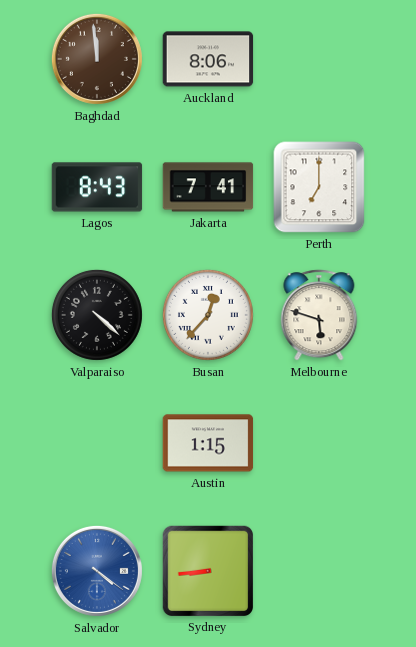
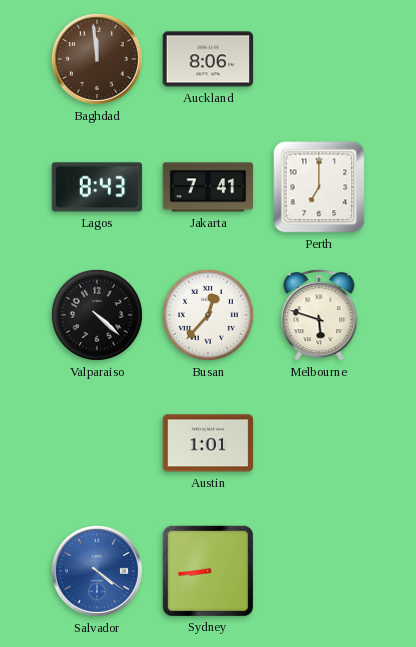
Austin: 1:15 -> 1:01 (208, 443)
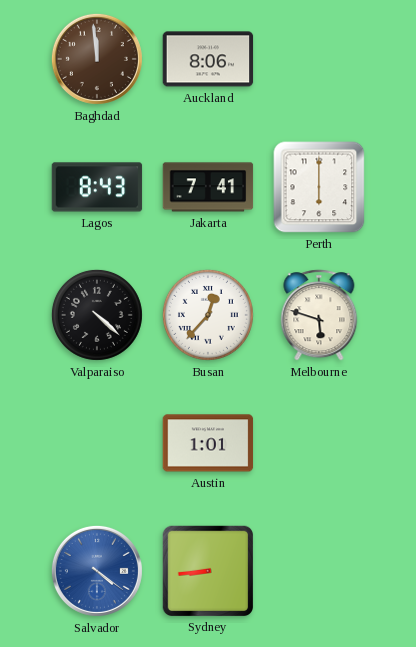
Perth: 7:00 -> 6:00 (319, 187)
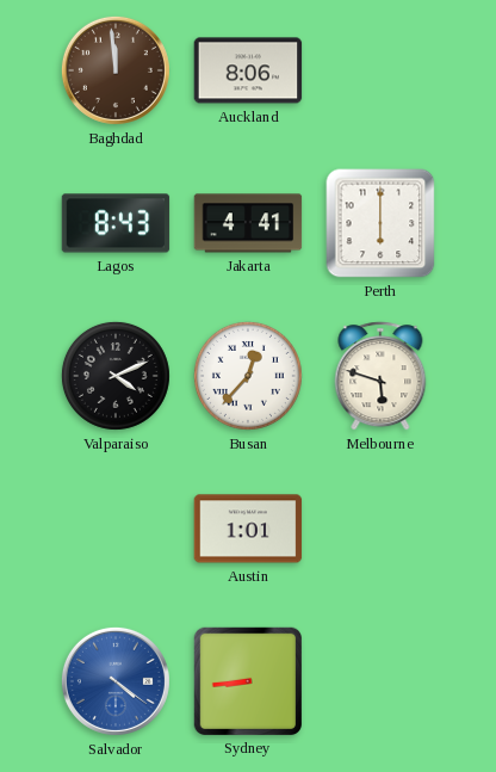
Jakarta: 7:41 -> 4:41 (248, 223)
Valparaiso: 4:22 -> 4:11 (116, 376)
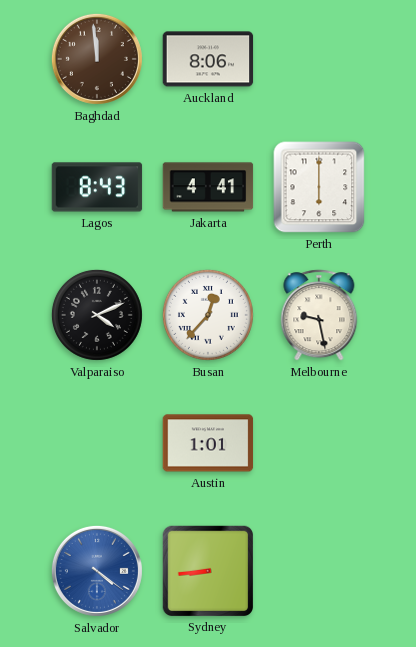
Melbourne: 5:48 -> 9:28 (319, 315)
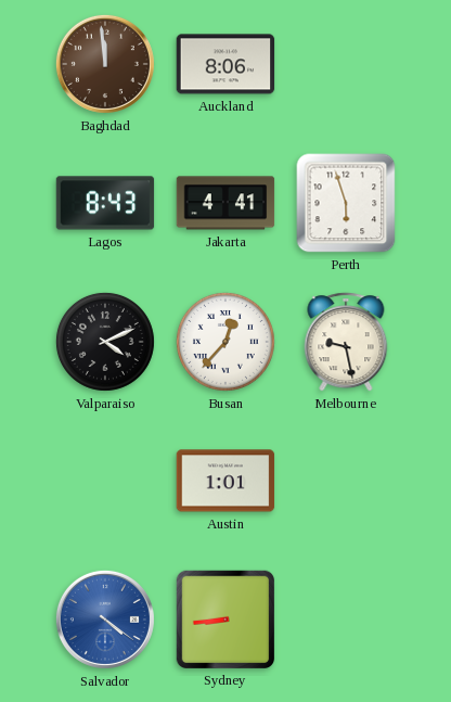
Perth: 6:00 -> 5:57 (346, 203)
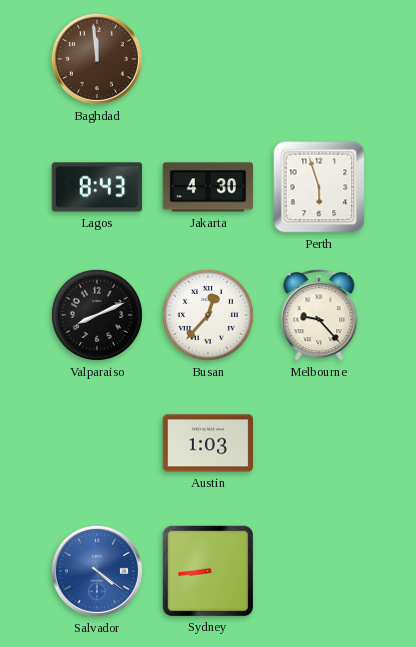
Auckland: 8:06 -> none (225, 64)
Jakarta: 4:41 -> 4:30 (208, 187)
Valparaiso: 4:11 -> 8:11 (97, 315)
Melbourne: 9:28 -> 9:23 (319, 315)
Austin: 1:01 -> 1:03 (208, 443)
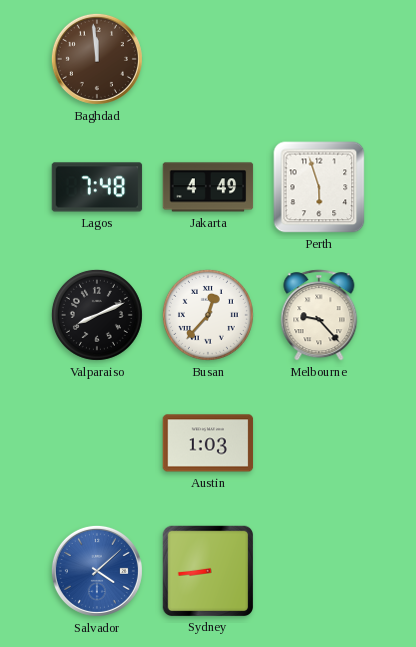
Lagos: 8:43 -> 7:48 (97, 187)
Jakarta: 4:30 -> 4:49 (208, 187)
Salvador: 4:21 -> 4:08 (97, 571)
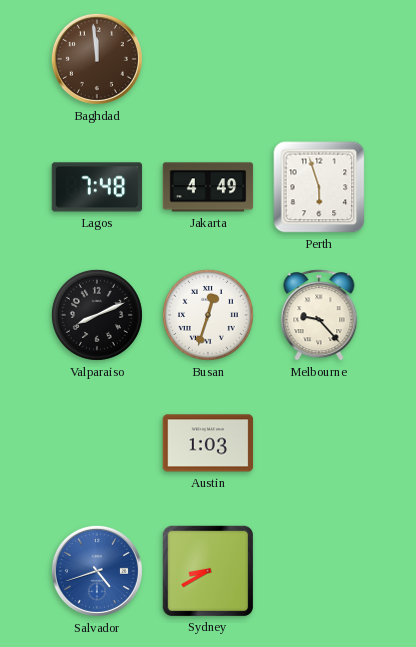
Busan: 12:37 -> 12:33 (208, 315)
Salvador: 4:08 -> 4:42 (97, 571)
Sydney: 8:44 -> 8:40 (207, 570)
